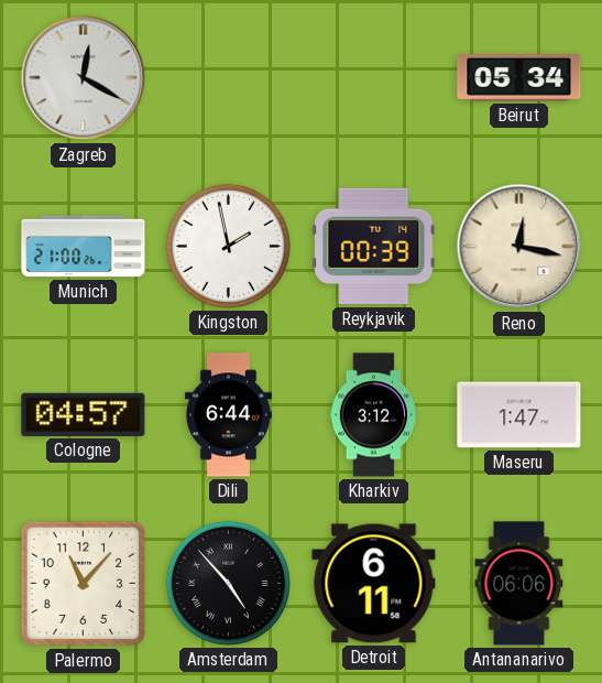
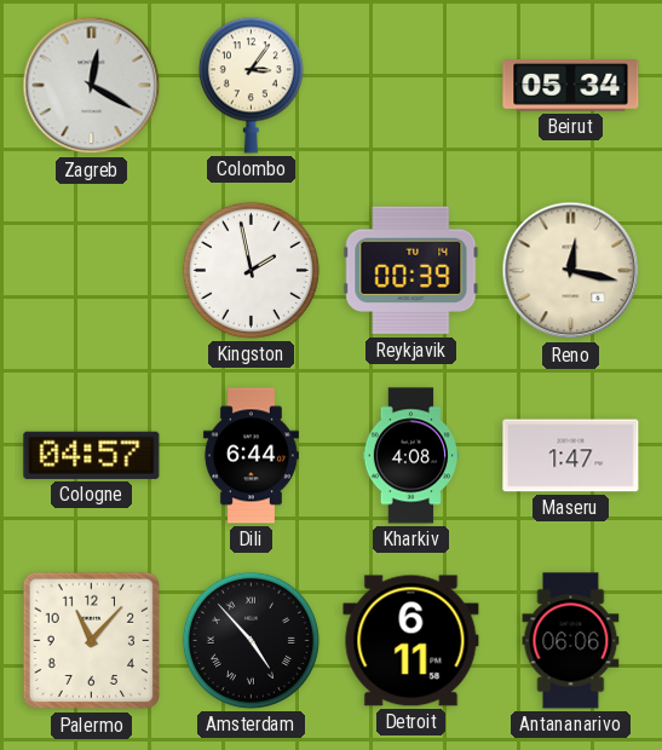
Colombo: none -> 3:06 (251, 85)
Munich: 21:00 -> none (84, 247)
Kharkiv: 3:12 -> 4:08 (411, 456)
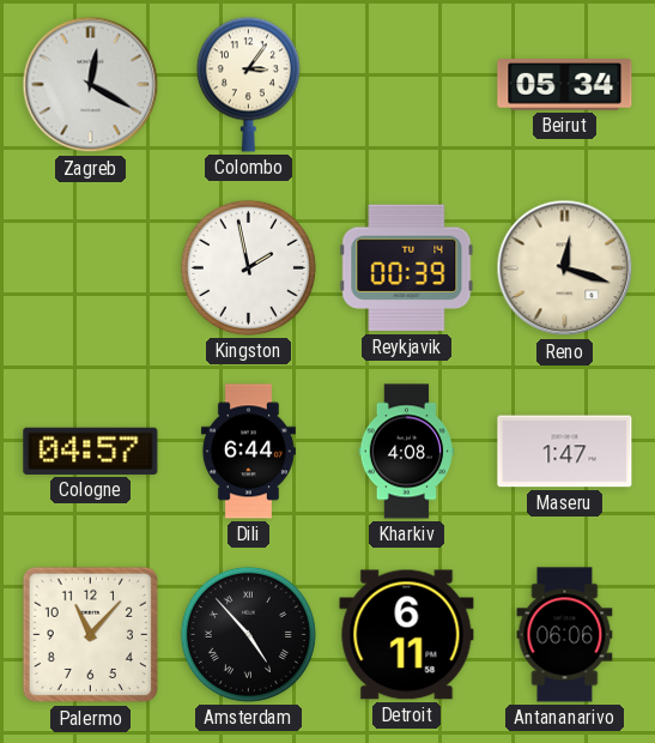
Reno: 12:17 -> 12:18 (565, 268)
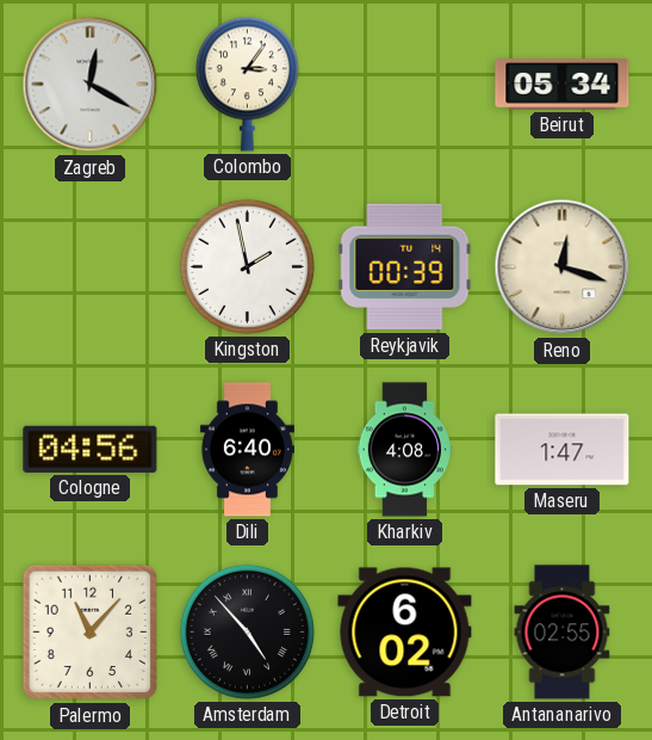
Cologne: 04:57 -> 04:56 (91, 449)
Dili: 6:44 -> 6:40 (247, 450)
Detroit: 6:11 -> 6:02 (405, 633)
Antananarivo: 06:06 -> 02:55 (563, 633)
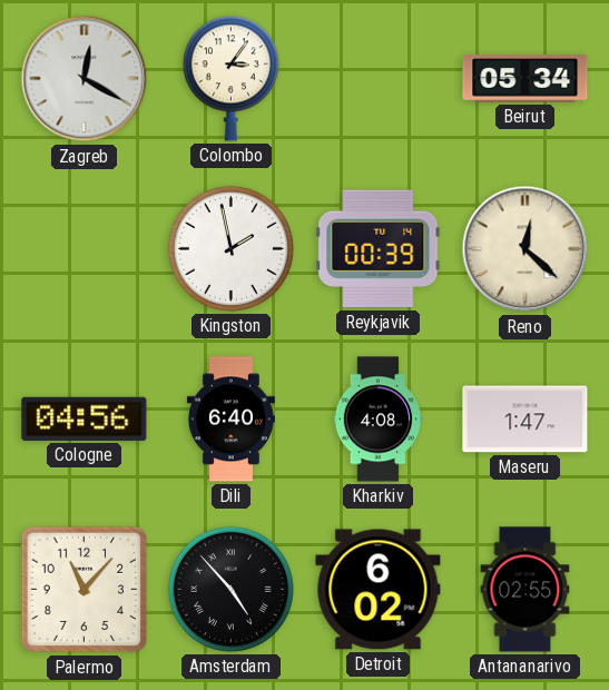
Reno: 12:18 -> 12:22 (525, 249)
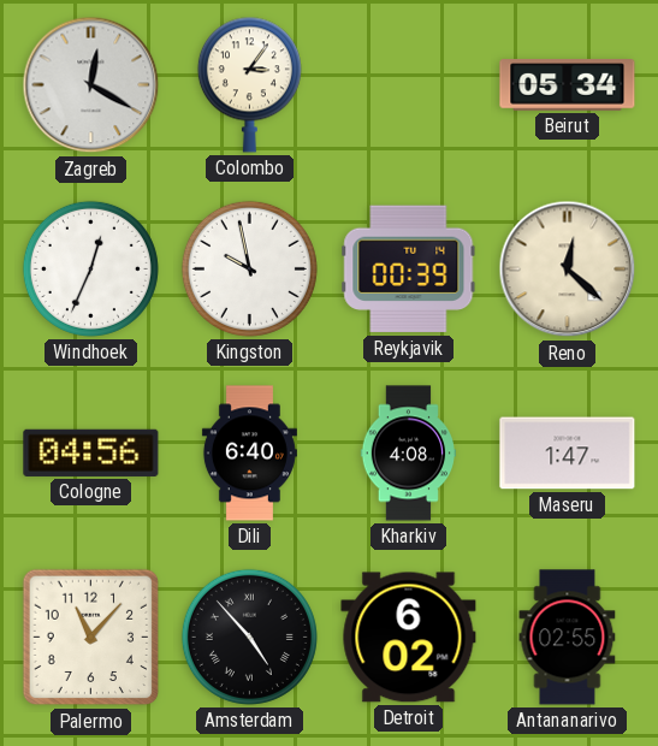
Windhoek: none -> 12:34 (90, 268)
Kingston: 1:58 -> 9:58 (249, 268)
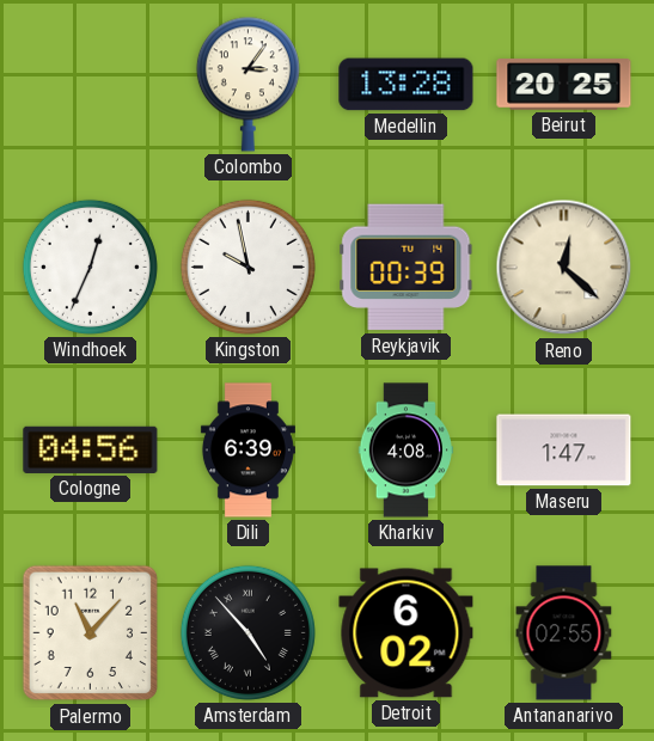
Zagreb: 12:20 -> none (91, 85)
Medellin: none -> 13:28 (407, 85)
Beirut: 05:34 -> 20:25 (564, 85)
Dili: 6:40 -> 6:39 (247, 451)
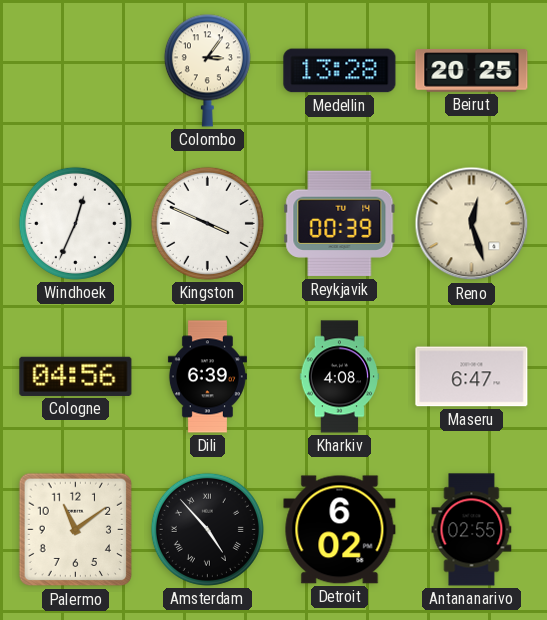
Kingston: 9:58 -> 3:49 (207, 223)
Reno: 12:22 -> 12:27 (472, 224)
Maseru: 1:47 -> 6:47 (472, 377)
Palermo: 11:07 -> 11:09 (76, 530)
